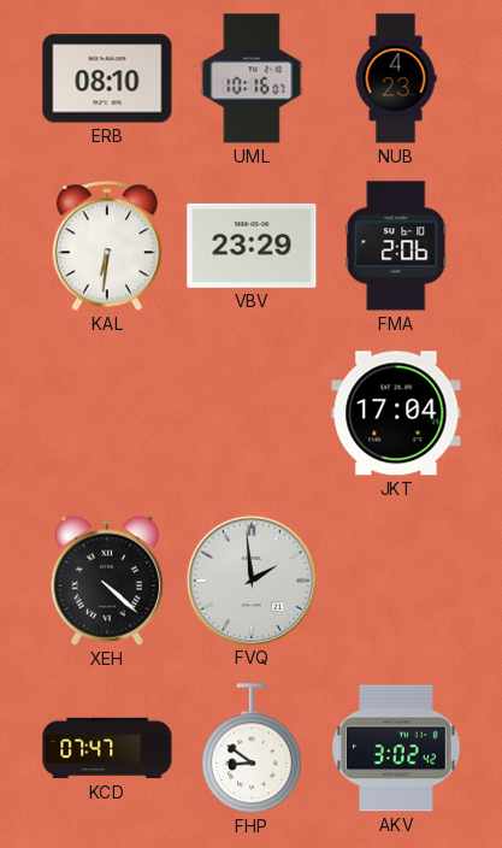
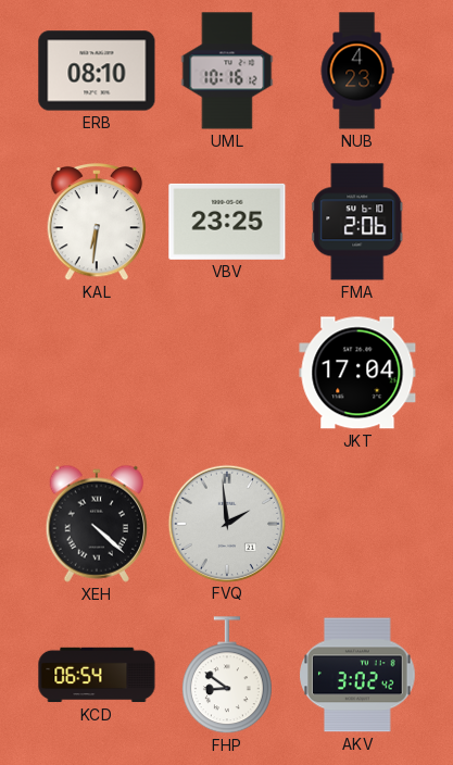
UML: 10:16:07 -> 10:16:12 (227, 71)
VBV: 23:29 -> 23:25 (227, 222)
KCD: 07:47 -> 06:54 (97, 675)
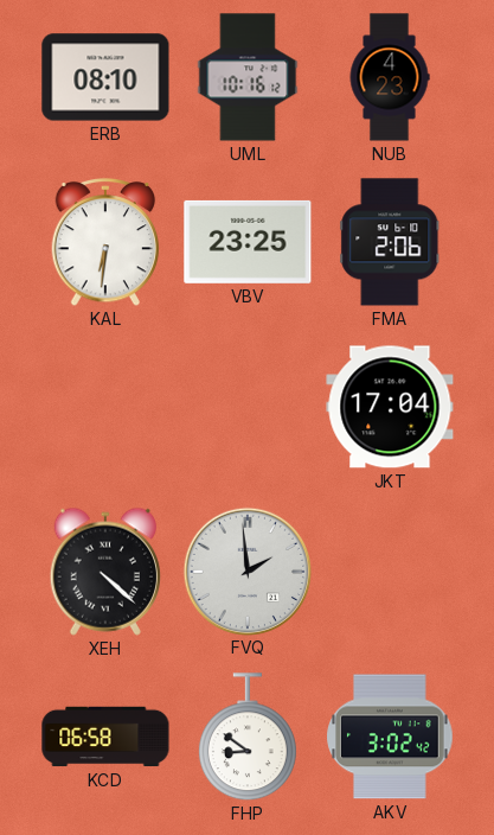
KCD: 06:54 -> 06:58 (105, 737)
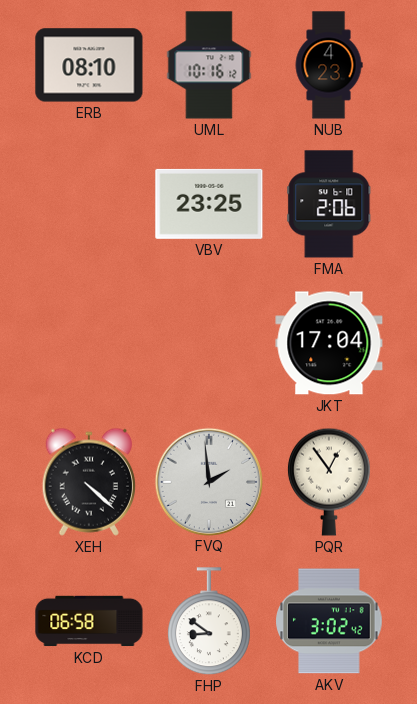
KAL: 6:31 -> none (105, 243)
PQR: none -> 12:54 (329, 482)
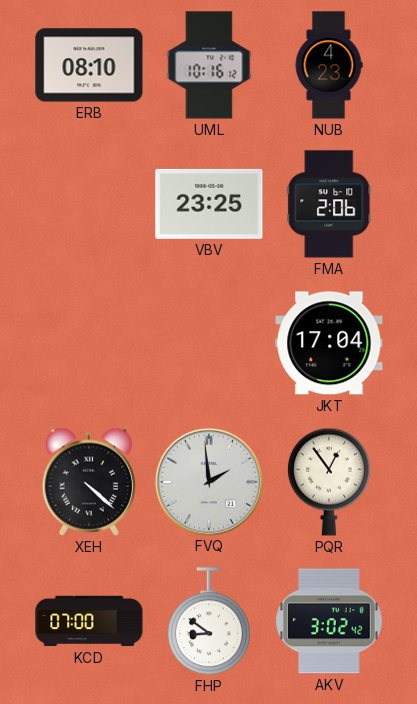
KCD: 06:58 -> 07:00 (89, 621)
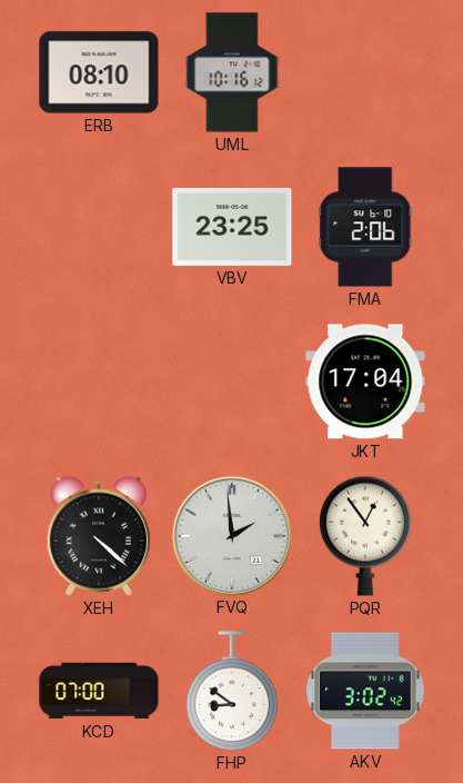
NUB: 4:23 -> none (329, 65)
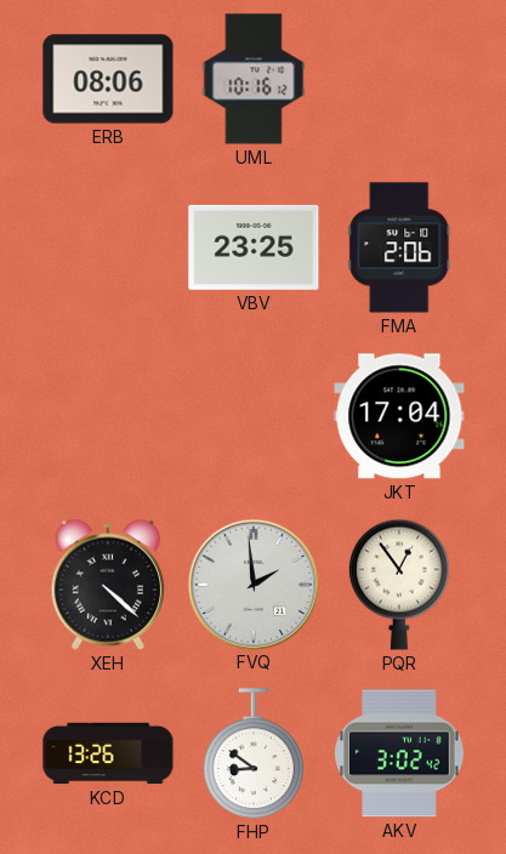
ERB: 08:10 -> 08:06 (108, 79)
KCD: 07:00 -> 13:26 (108, 753)
